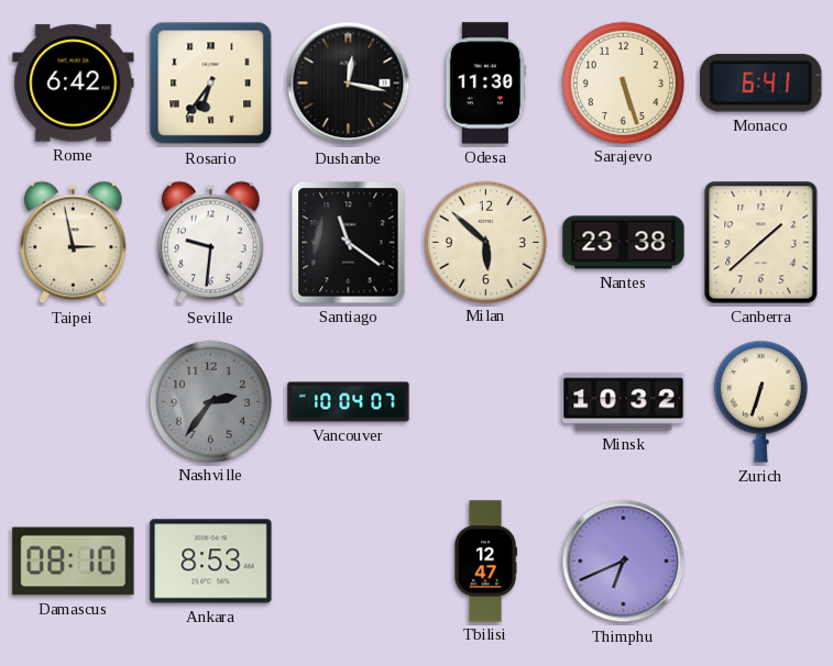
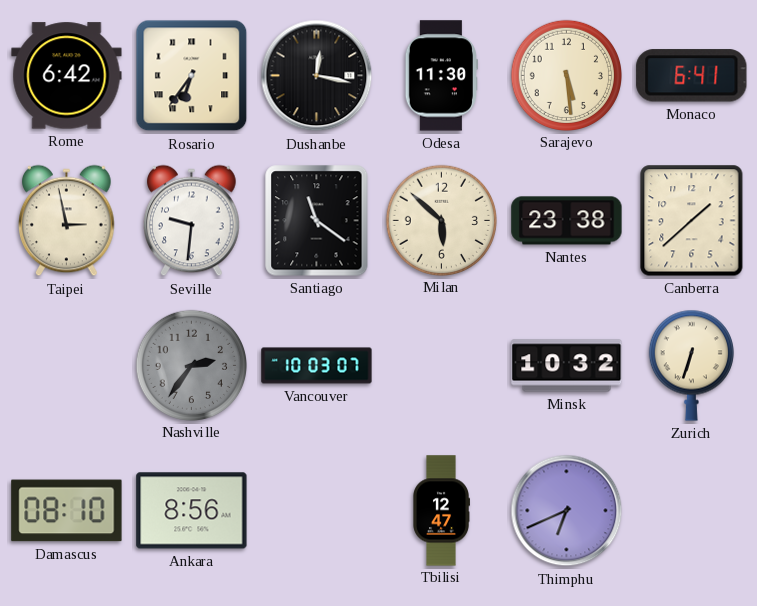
Sarajevo: 5:27 -> 5:29 (566, 75)
Vancouver: 10:04 -> 10:03 (317, 366)
Ankara: 8:53 -> 8:56 (192, 511)
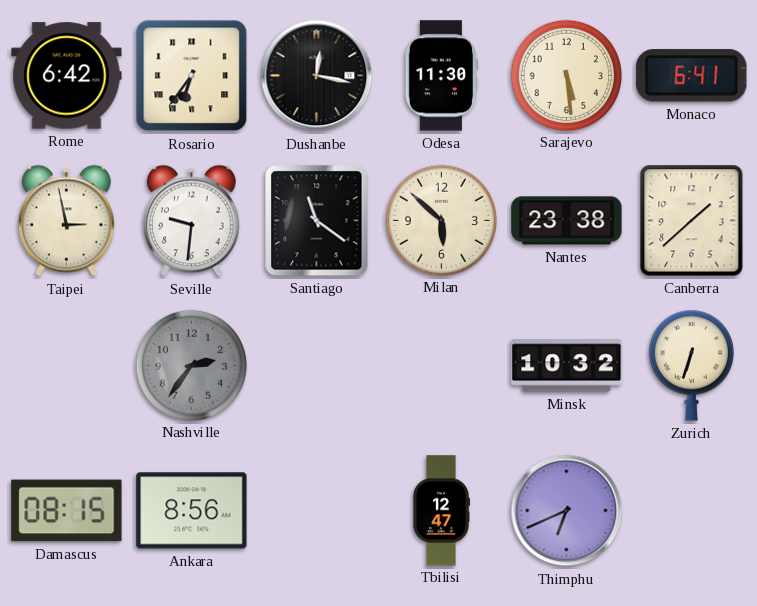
Vancouver: 10:03 -> none (317, 366)
Damascus: 08:10 -> 08:15 (67, 511)
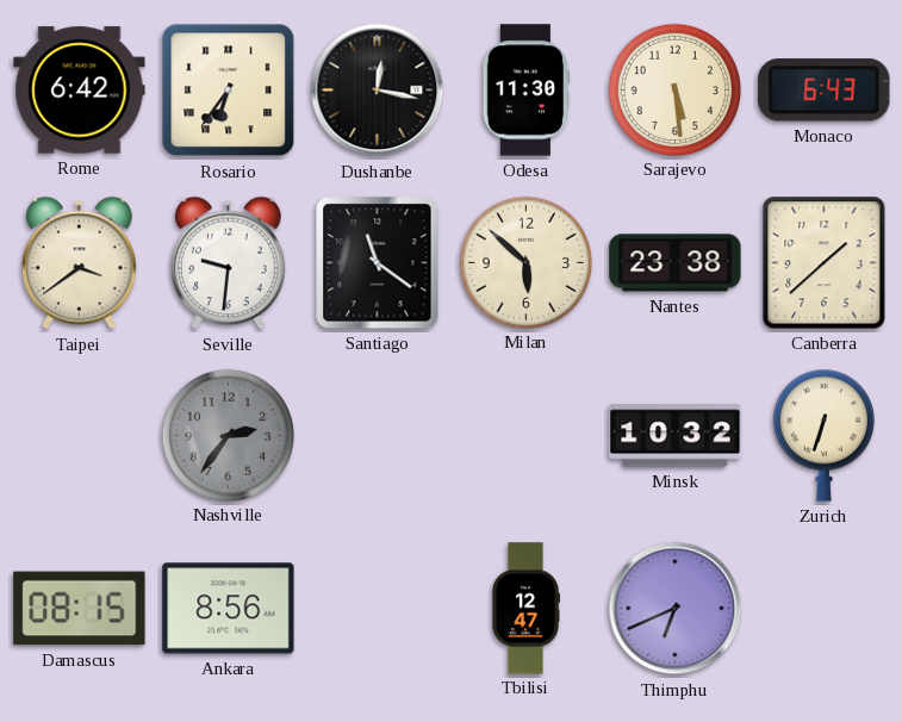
Monaco: 6:41 -> 6:43 (825, 91)
Taipei: 2:58 -> 3:39 (80, 263)
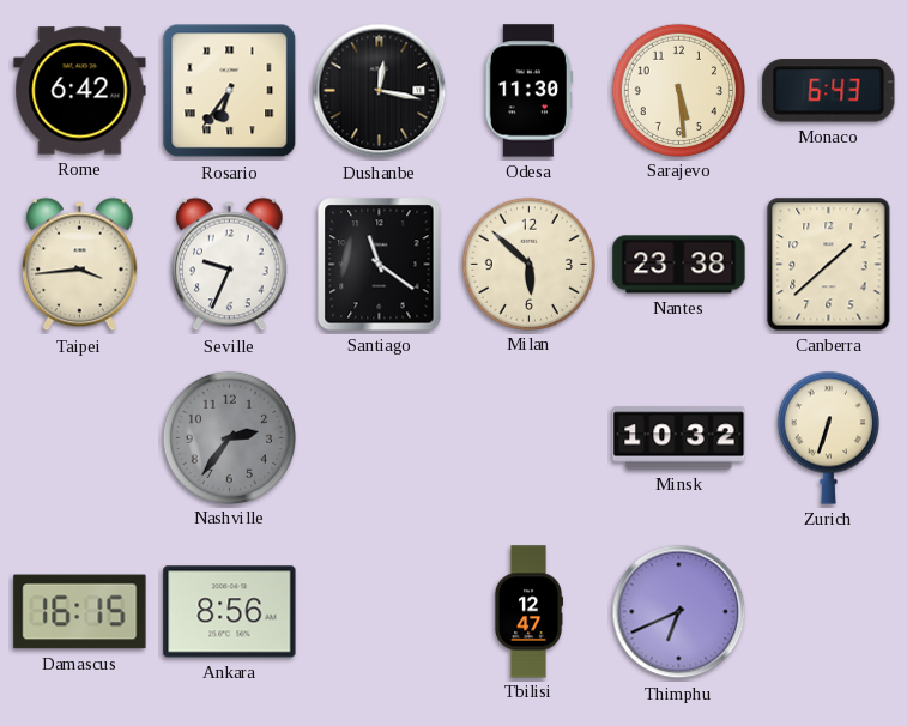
Taipei: 3:39 -> 3:44 (80, 265)
Seville: 9:31 -> 9:34 (230, 265)
Damascus: 08:15 -> 16:15 (80, 612)
